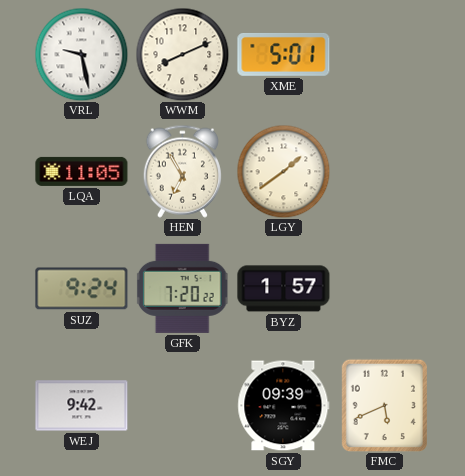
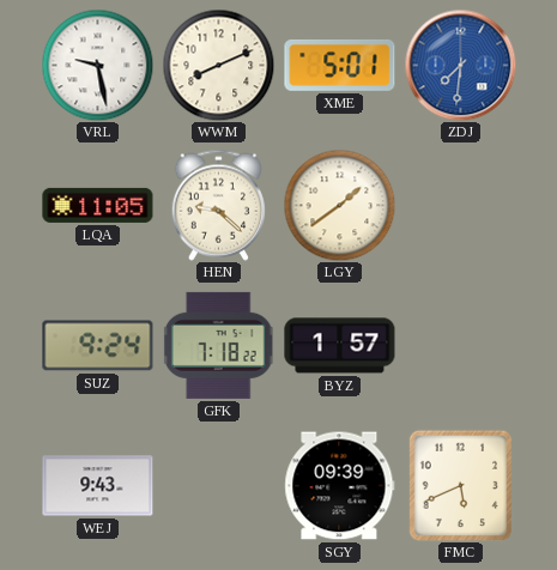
ZDJ: none -> 7:31 (460, 65)
HEN: 6:55 -> 9:22 (218, 205)
GFK: 7:20 -> 7:18 (218, 345)
WEJ: 9:42 -> 9:43 (98, 486)
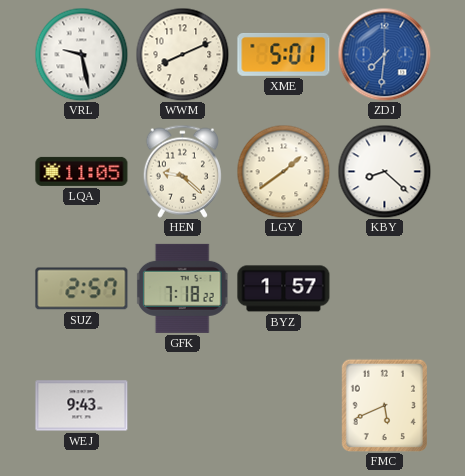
KBY: none -> 8:22 (384, 171)
SUZ: 9:24 -> 2:57 (82, 289)
SGY: 09:39 -> none (340, 486)
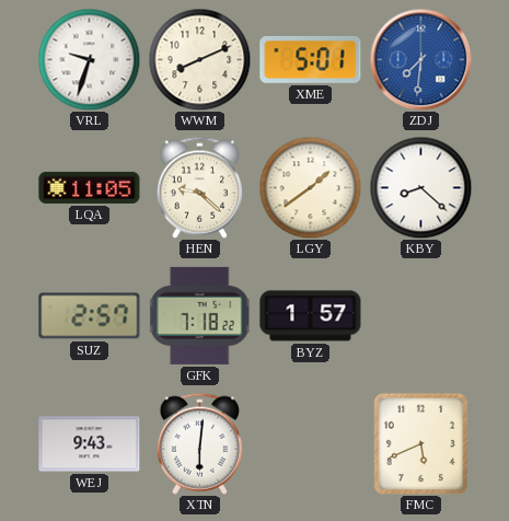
VRL: 9:28 -> 9:33 (89, 59)
XTN: none -> 6:01 (199, 443)
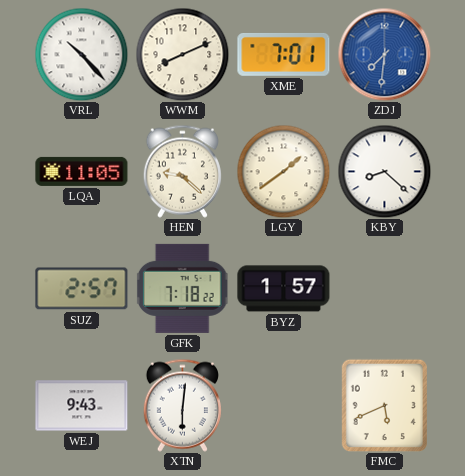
VRL: 9:33 -> 10:23 (81, 54)
XME: 5:01 -> 7:01 (284, 54)
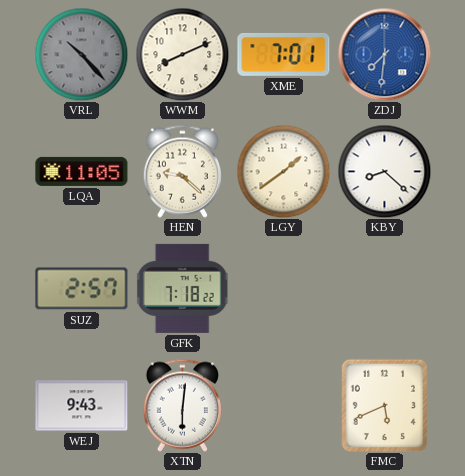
VRL dial: white -> grey (81, 54)
BYZ: 1:57 -> none (284, 289)
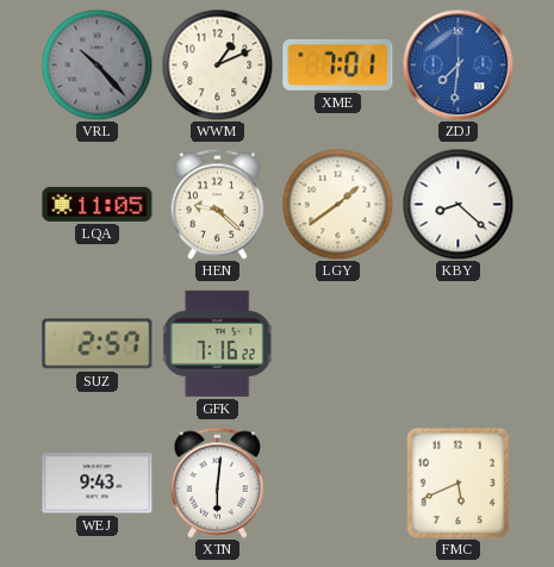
WWM: 8:11 -> 1:11 (217, 64)
GFK: 7:18 -> 7:16 (217, 343)
